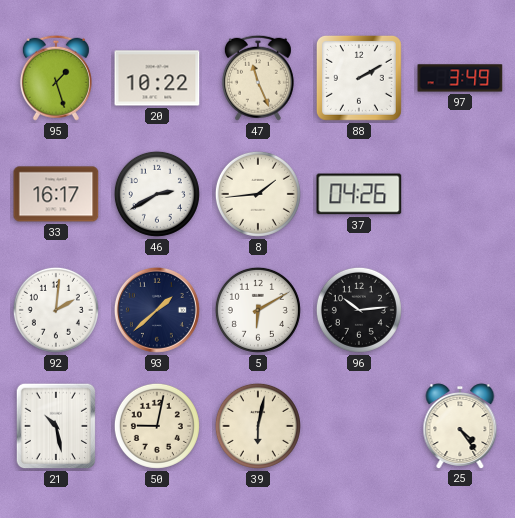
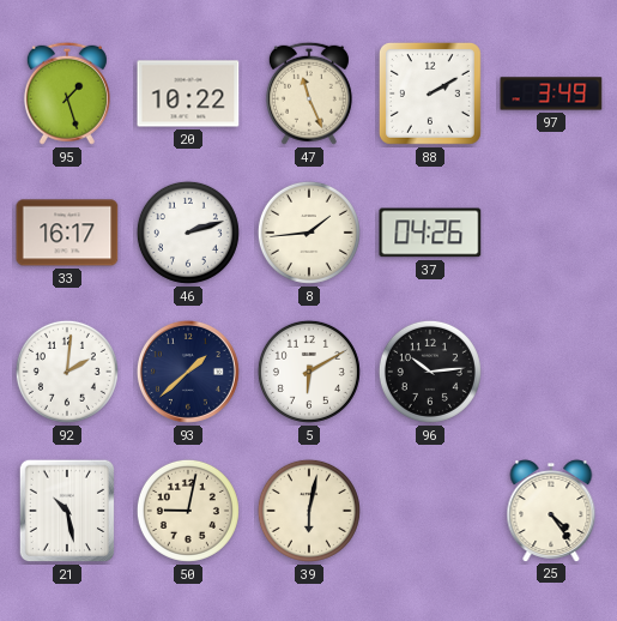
46: 2:40 -> 2:12 (188, 233)
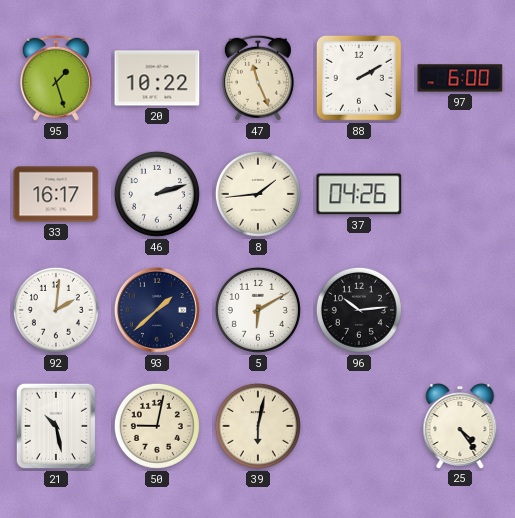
97: 3:49 -> 6:00 (460, 78)
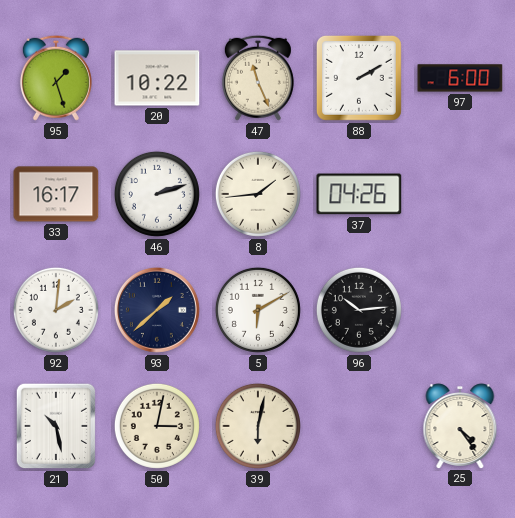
50: 9:02 -> 3:02 (157, 426)
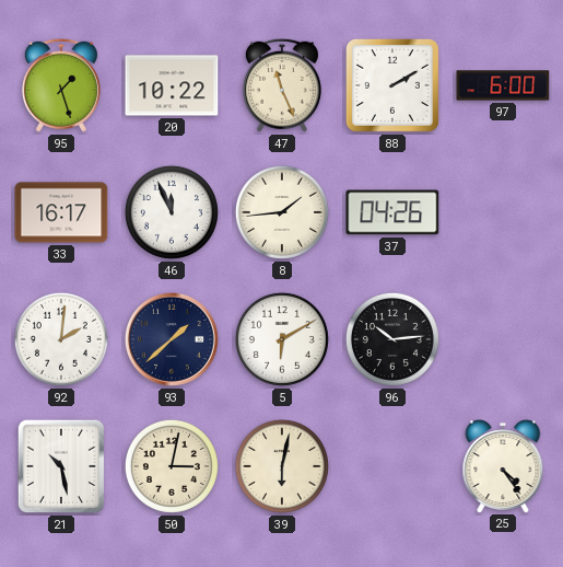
46: 2:12 -> 11:56 (172, 212)
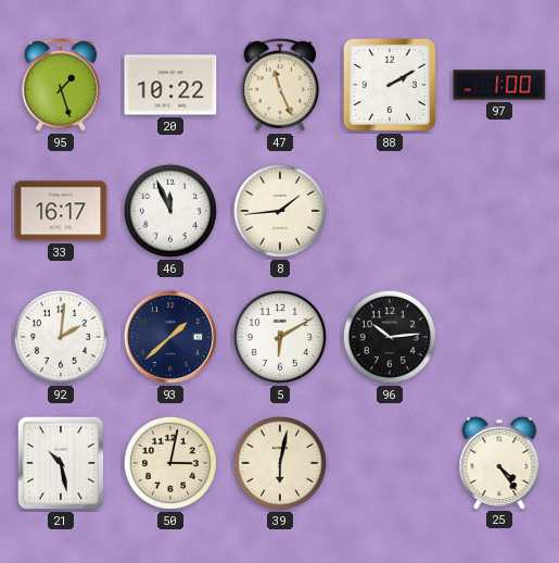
97: 6:00 -> 1:00 (499, 85)
37: 04:26 -> none (392, 212)
